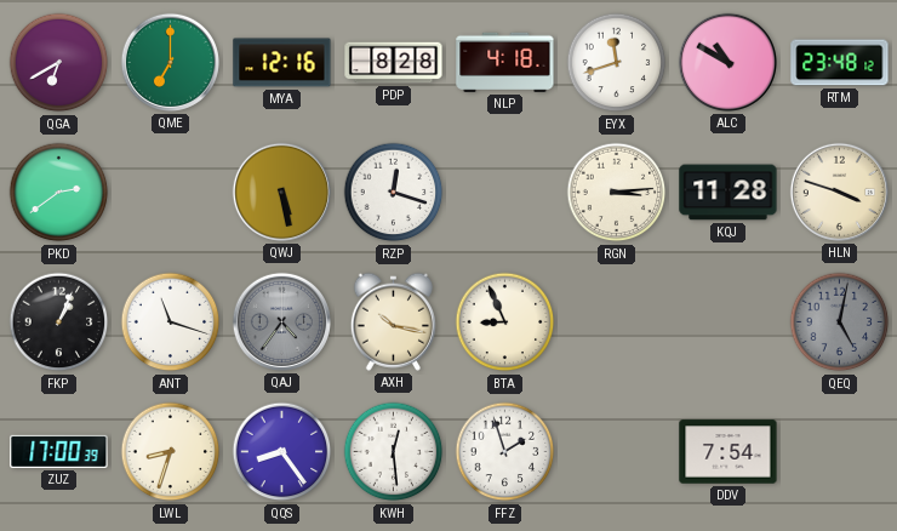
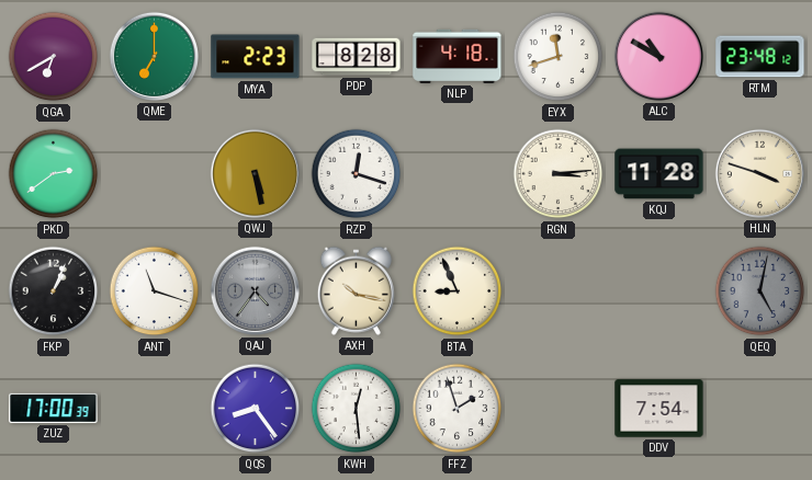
MYA: 12:16 -> 2:23 (256, 57)
LWL: 8:33 -> none (171, 452)
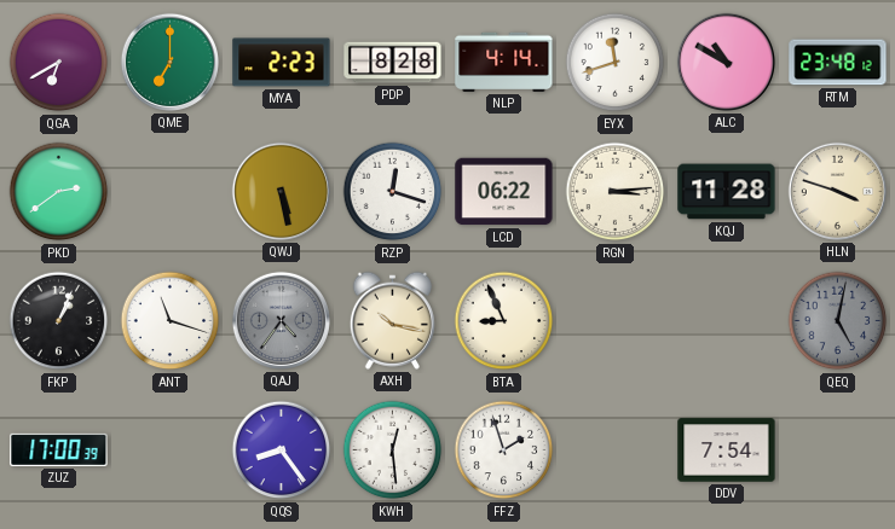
NLP: 4:18 -> 4:14 (504, 62)
LCD: none -> 06:22 (504, 192)
